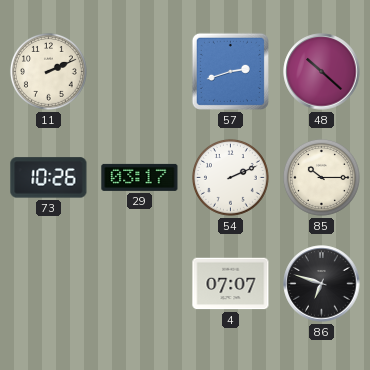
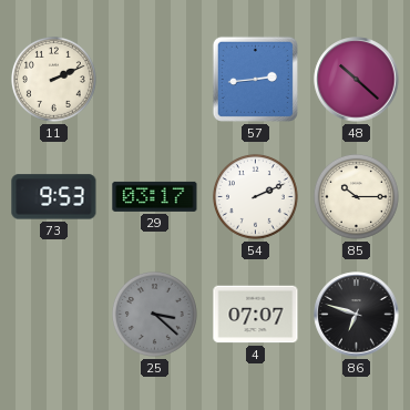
57: 2:42 -> 2:44 (255, 79)
73: 10:26 -> 9:53 (54, 197)
25: none -> 3:22 (154, 314)
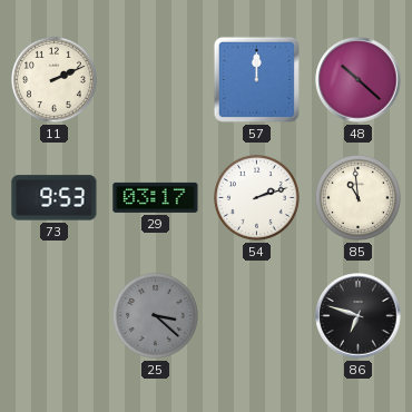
57: 2:44 -> 12:00 (256, 79)
54: 2:11 -> 2:12 (256, 197)
85: 10:15 -> 10:59 (357, 197)
4: 07:07 -> none (256, 315)
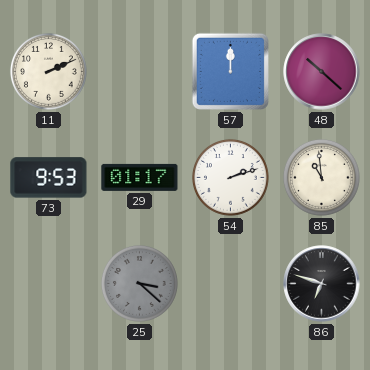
29: 03:17 -> 01:17 (140, 177)
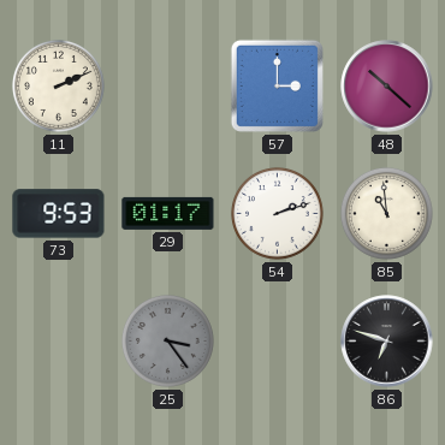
57: 12:00 -> 3:00 (277, 85)
25: 3:22 -> 3:24 (167, 340)
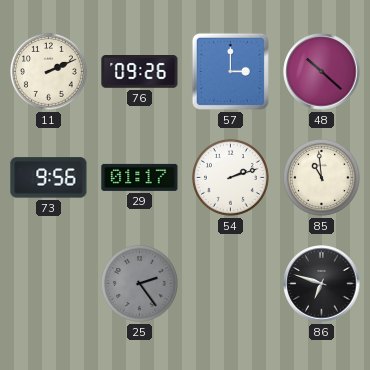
76: none -> 09:26 (140, 72)
73: 9:53 -> 9:56 (49, 178)
25: 3:24 -> 2:24 (139, 283)
